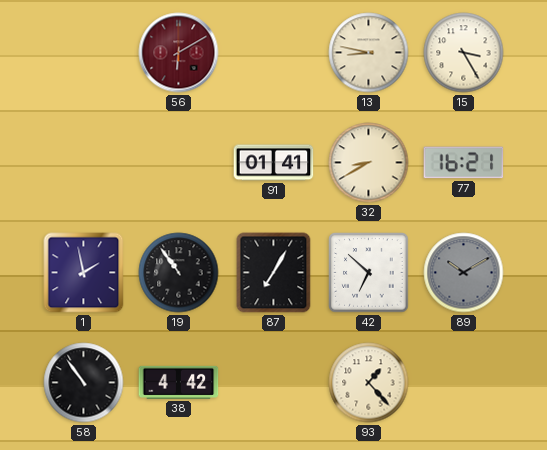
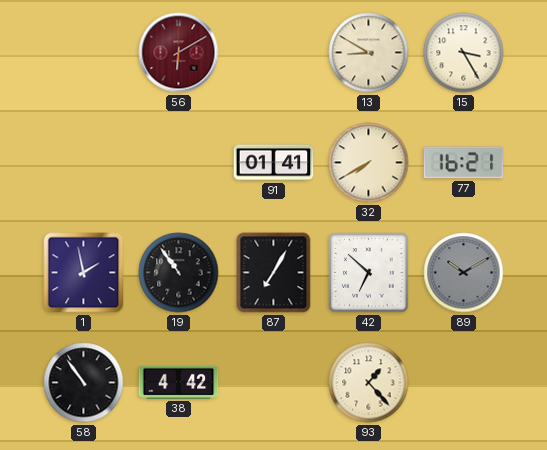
13: 8:47 -> 8:50 (369, 53)
32: 8:40 -> 7:40 (369, 163)
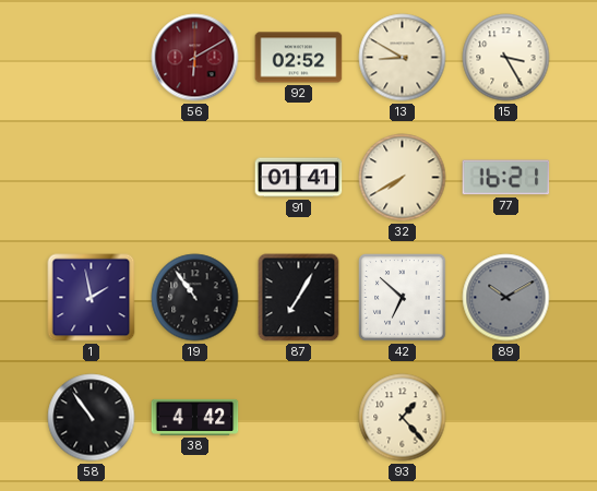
92: none -> 02:52 (299, 58)
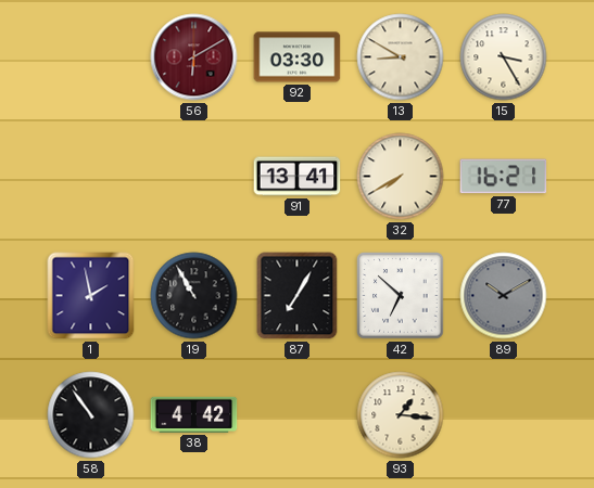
92: 02:52 -> 03:30 (298, 57)
91: 01:41 -> 13:41 (298, 177)
19: 10:54 -> 10:55 (194, 296)
93: 1:23 -> 1:16 (401, 415)
